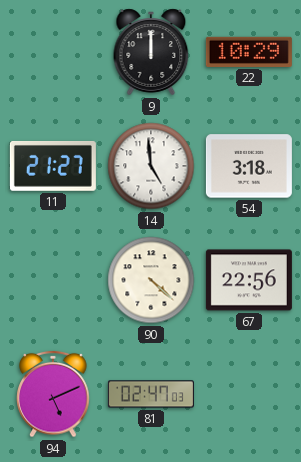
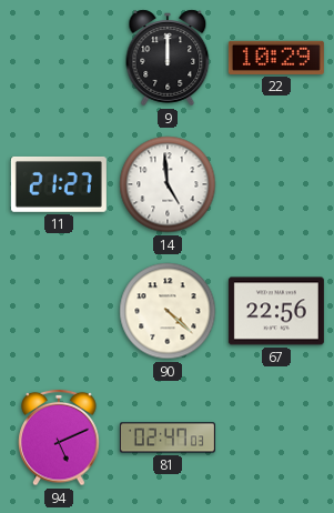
54: 3:18 -> none (249, 166)
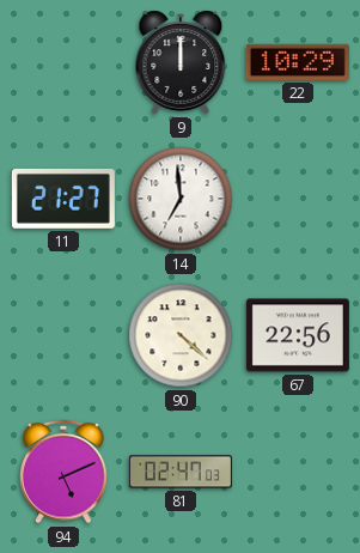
14: 4:59 -> 6:59 (181, 199)
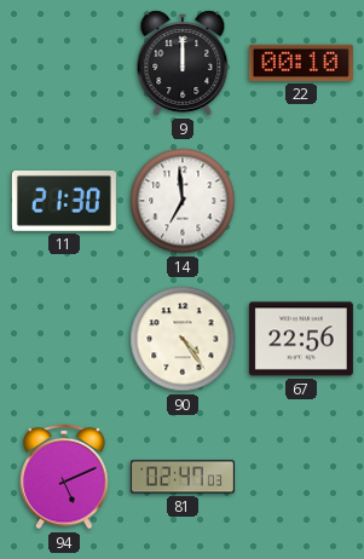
22: 10:29 -> 00:10 (301, 63)
11: 21:27 -> 21:30 (64, 201)
90: 4:22 -> 4:24 (183, 339)
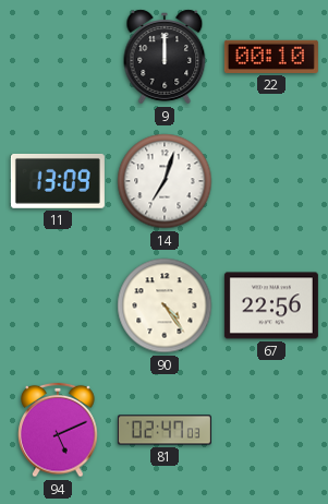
11: 21:30 -> 13:09 (58, 181)
14: 6:59 -> 7:03 (165, 181)
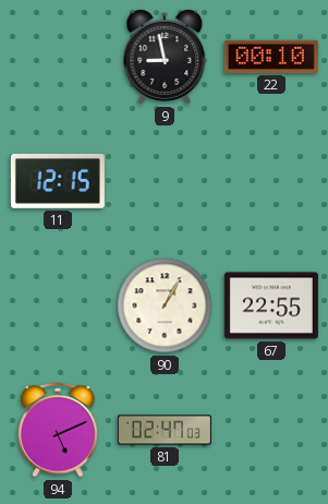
9: 12:00 -> 8:58 (165, 57)
11: 13:09 -> 12:15 (58, 181)
14: 7:03 -> none (165, 181)
90: 4:24 -> 1:05 (165, 305)
67: 22:56 -> 22:55 (271, 305)
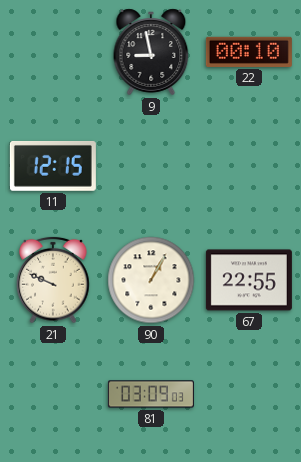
21: none -> 9:49 (53, 280)
94: 5:11 -> none (58, 430)
81: 02:47 -> 03:09 (151, 394)
